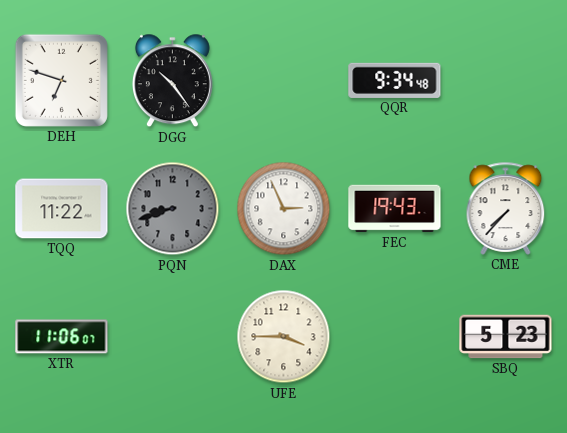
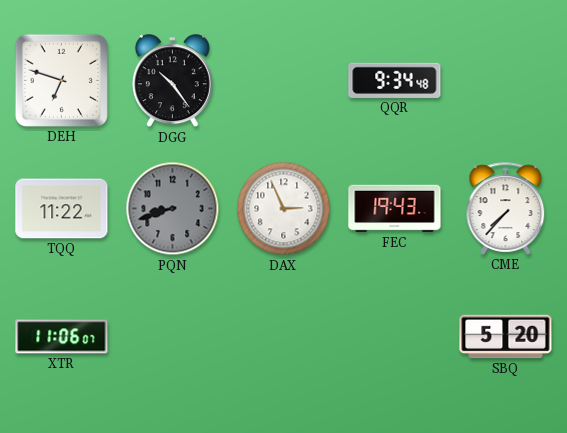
UFE: 3:45 -> none (284, 337)
SBQ: 5:23 -> 5:20 (506, 337)
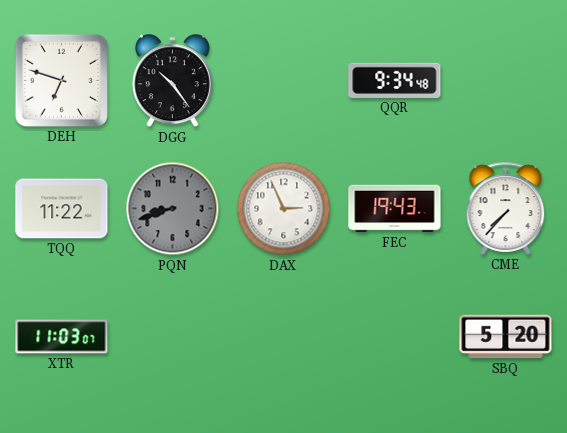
XTR: 11:06 -> 11:03 (62, 337)
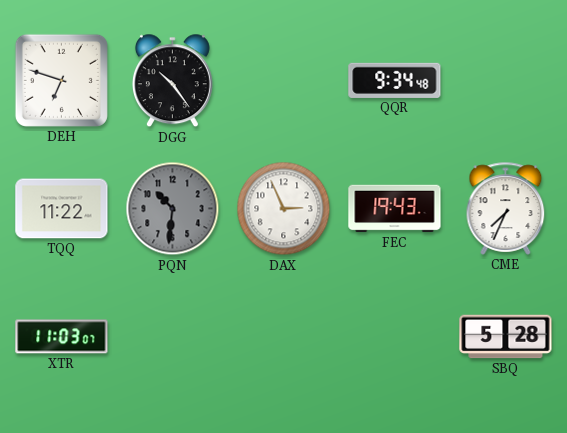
PQN: 8:42 -> 10:31 (173, 209)
CME: 7:37 -> 7:34 (506, 208)
SBQ: 5:20 -> 5:28 (506, 337)
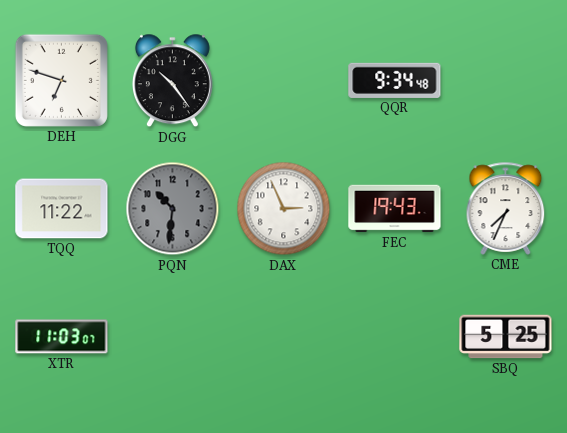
SBQ: 5:28 -> 5:25 (506, 337)
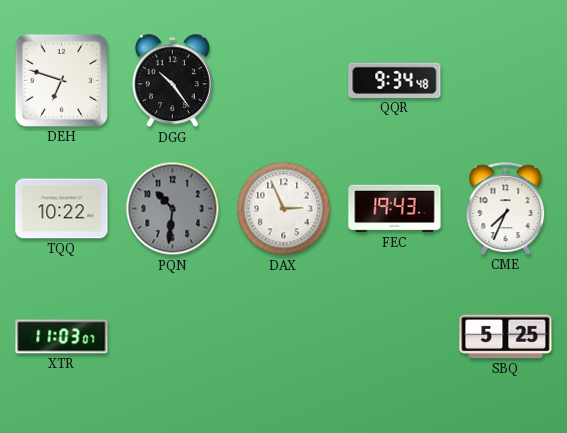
TQQ: 11:22 -> 10:22 (62, 209)
